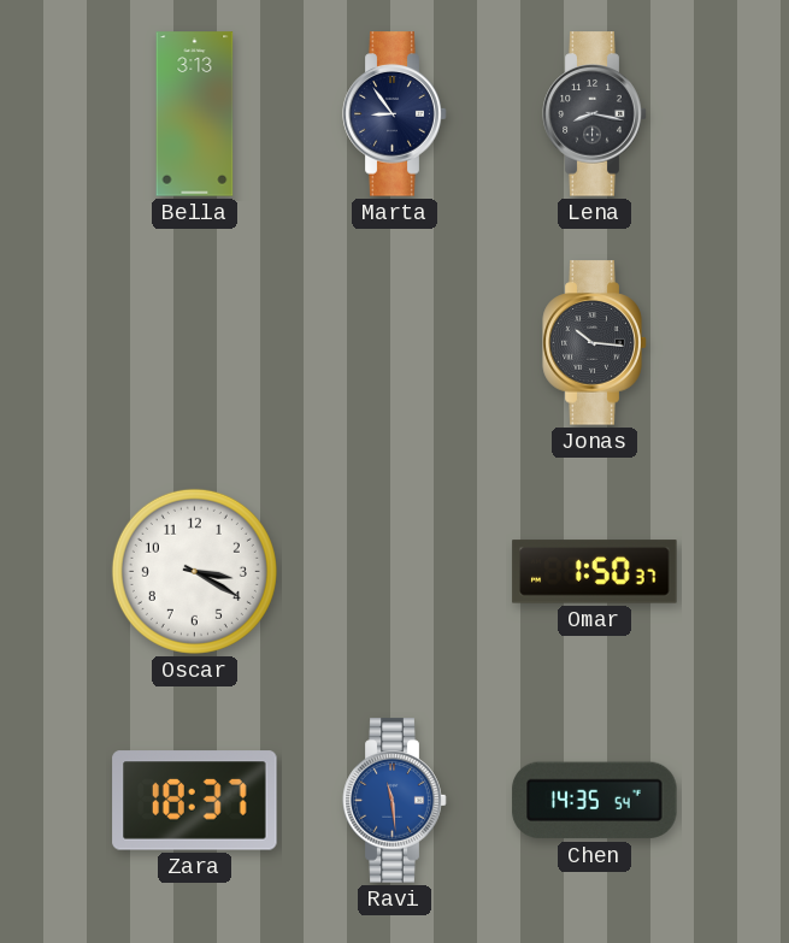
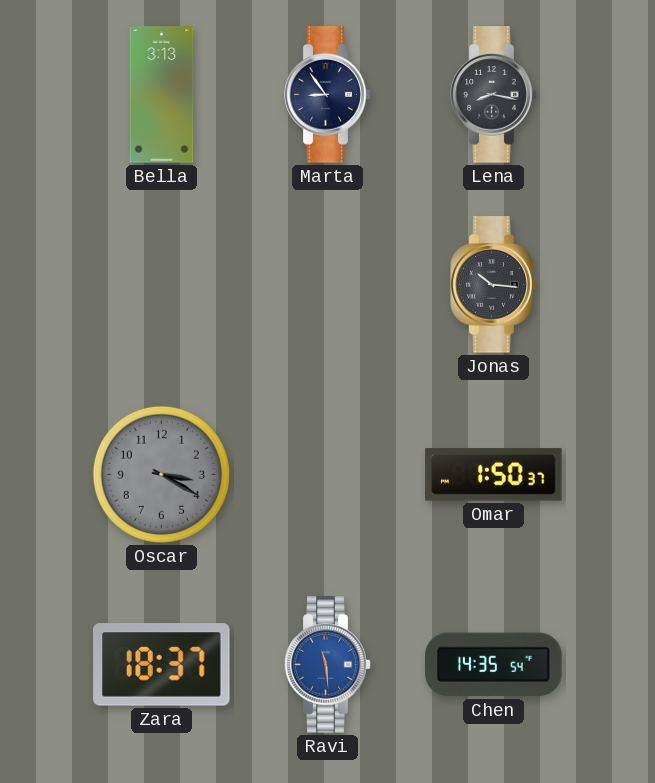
Oscar dial: white -> grey (161, 474)
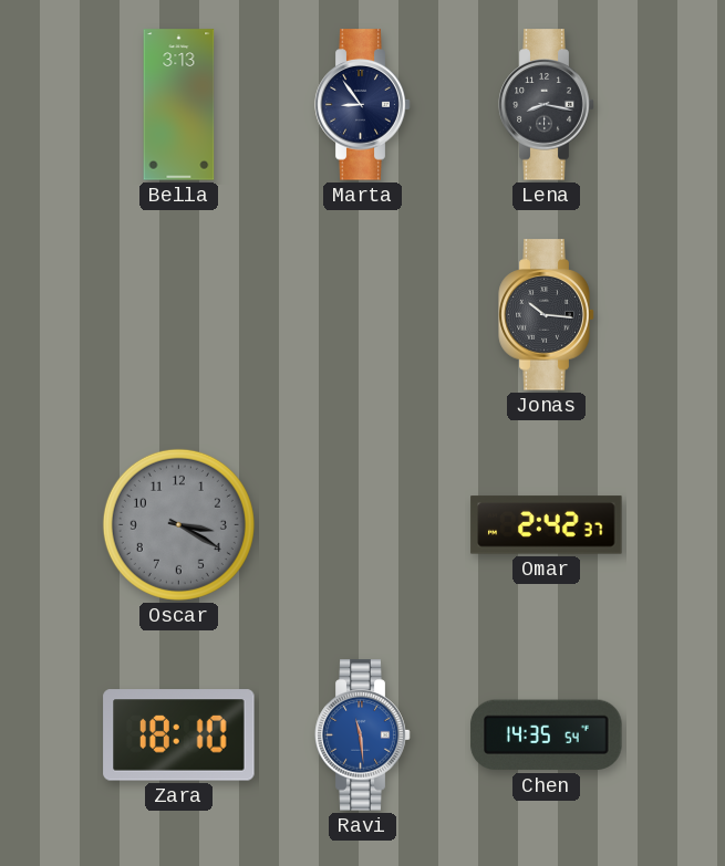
Omar: 1:50 -> 2:42 (547, 525)
Zara: 18:37 -> 18:10 (179, 735)
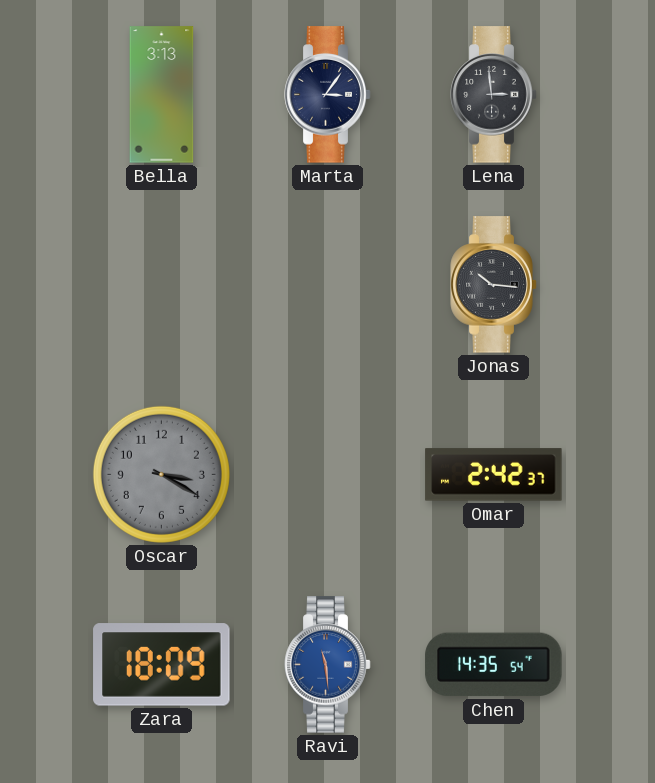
Marta: 8:54 -> 3:06 (328, 95)
Lena: 8:17 -> 2:59 (494, 95)
Zara: 18:10 -> 18:09 (162, 665)
